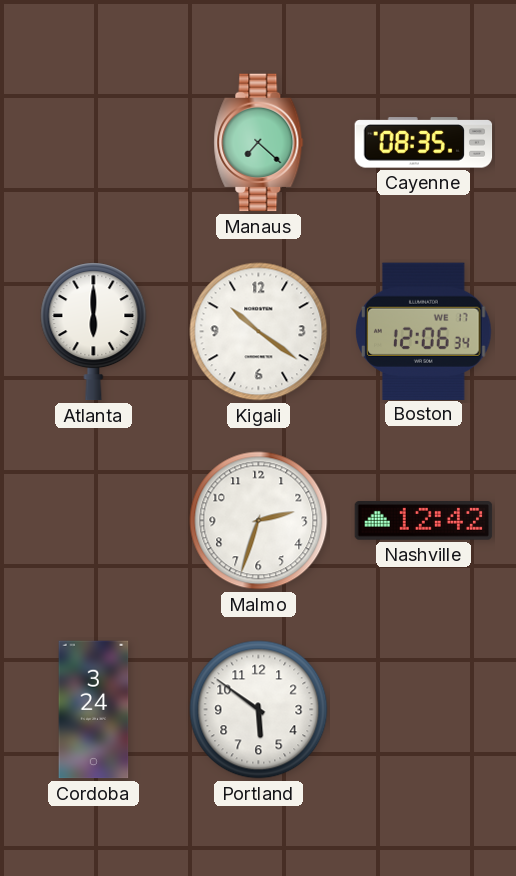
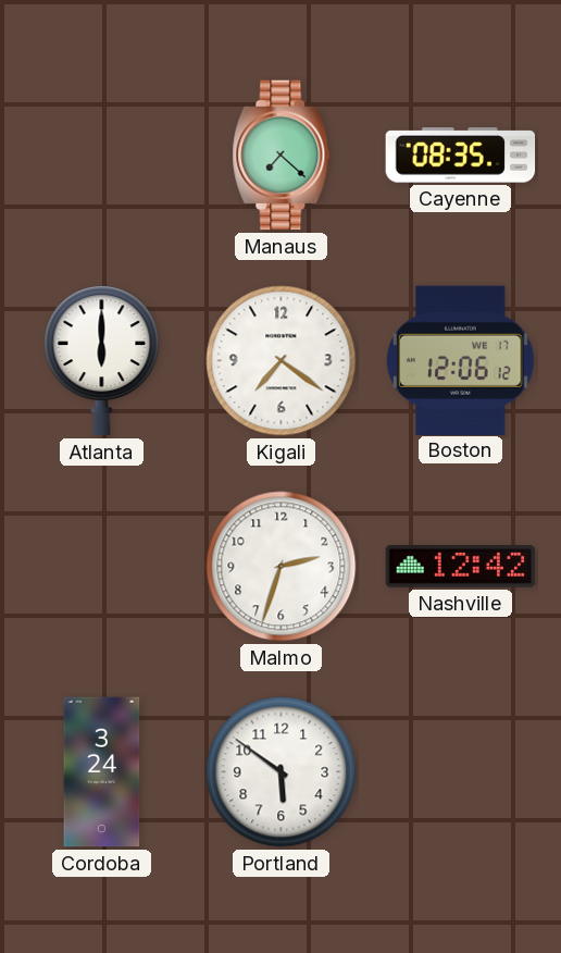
Kigali: 10:21 -> 7:21 (282, 361)
Boston: 12:06:34 -> 12:06:12 (461, 360)
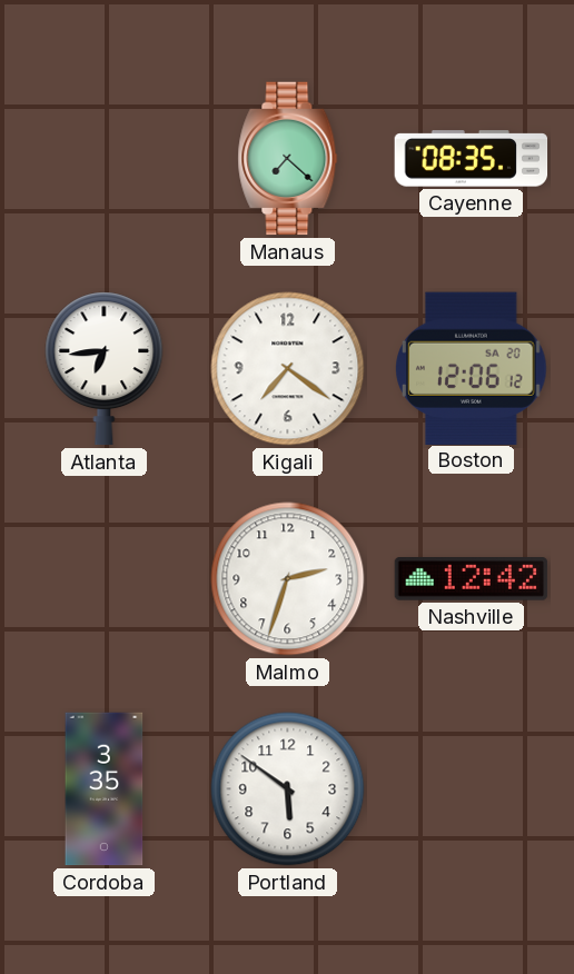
Atlanta: 6:00 -> 6:44 (105, 369)
Boston date: WE 17 -> SA 20 (472, 368)
Cordoba: 3:24 -> 3:35 (105, 789)
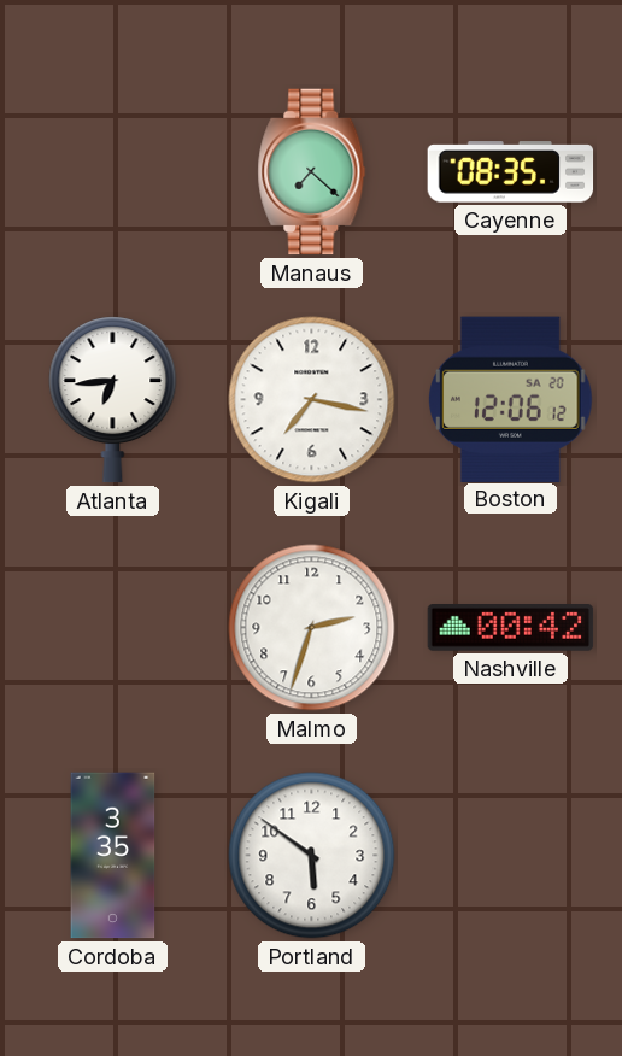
Kigali: 7:21 -> 7:17 (312, 400)
Nashville: 12:42 -> 00:42 (511, 628)
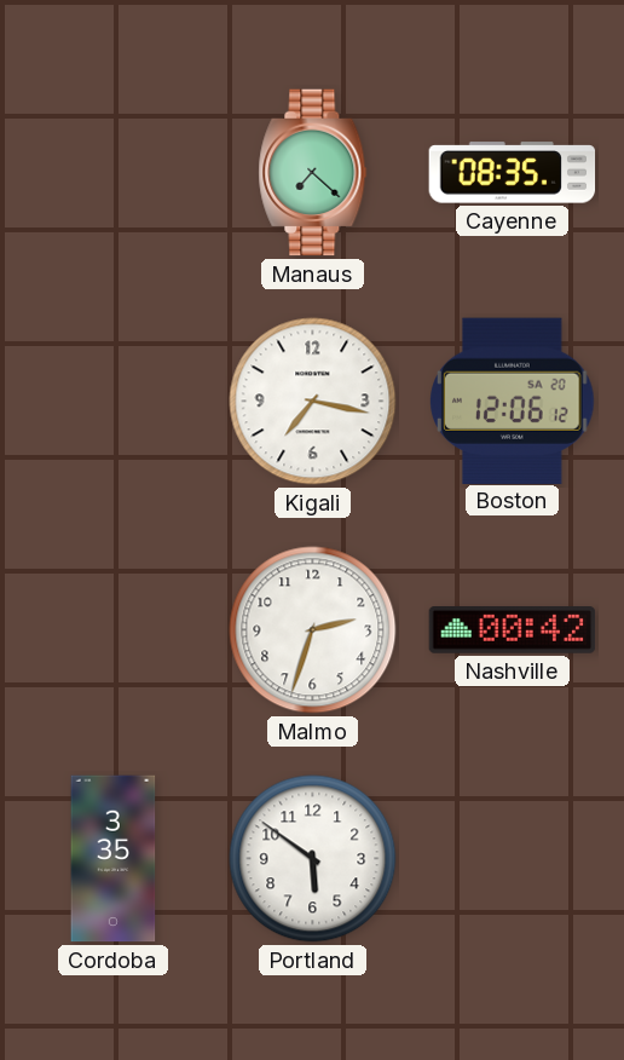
Atlanta: 6:44 -> none (113, 400)
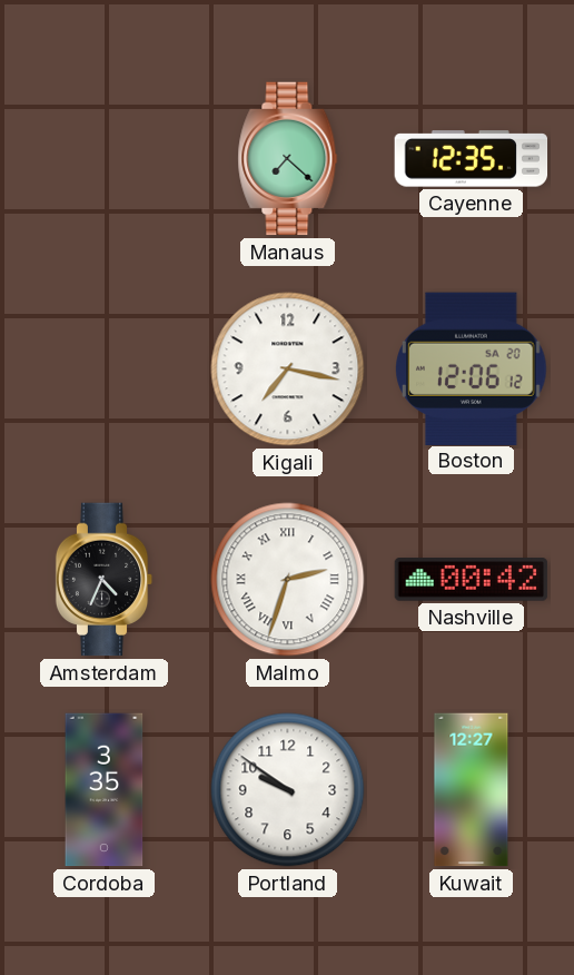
Cayenne: 08:35 -> 12:35 (472, 159)
Amsterdam: none -> 4:34 (105, 580)
Malmo numerals: Arabic -> Roman (288, 580)
Portland: 5:51 -> 9:51 (288, 790)
Kuwait: none -> 12:27 (472, 790)
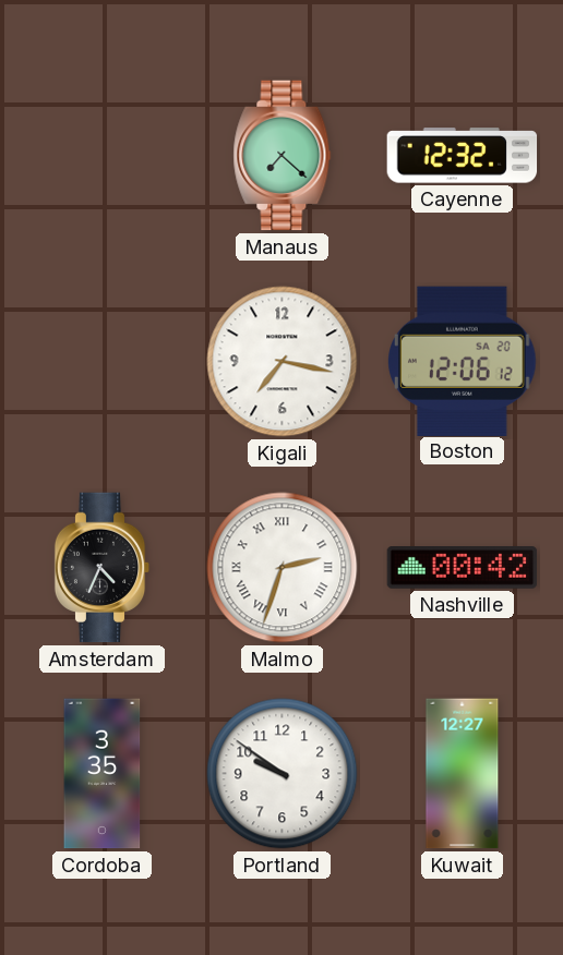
Cayenne: 12:35 -> 12:32 (463, 156)
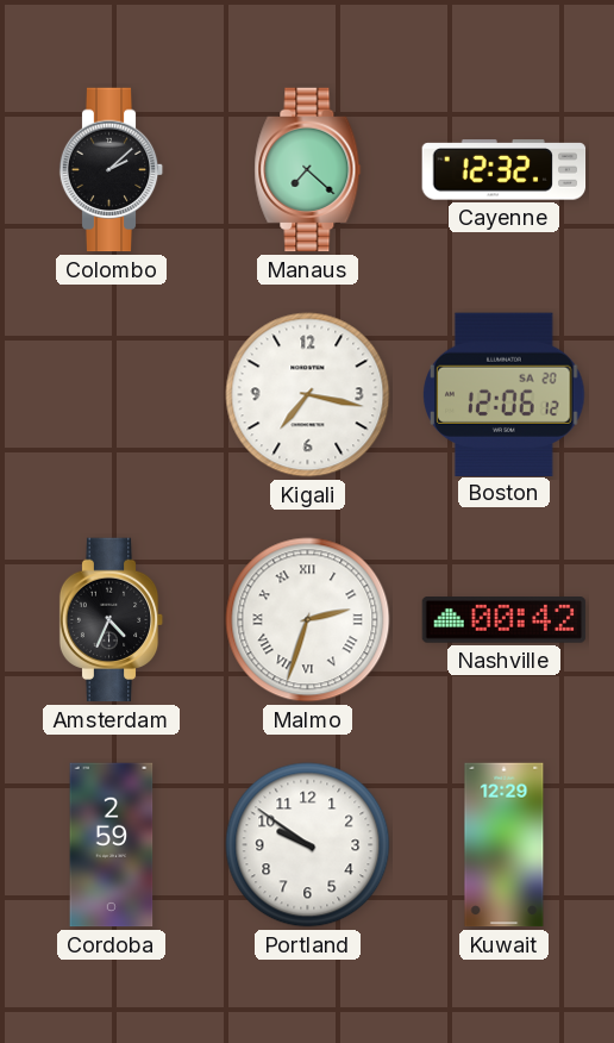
Colombo: none -> 2:08 (112, 170)
Cordoba: 3:35 -> 2:59 (112, 845)
Kuwait: 12:27 -> 12:29 (505, 845)
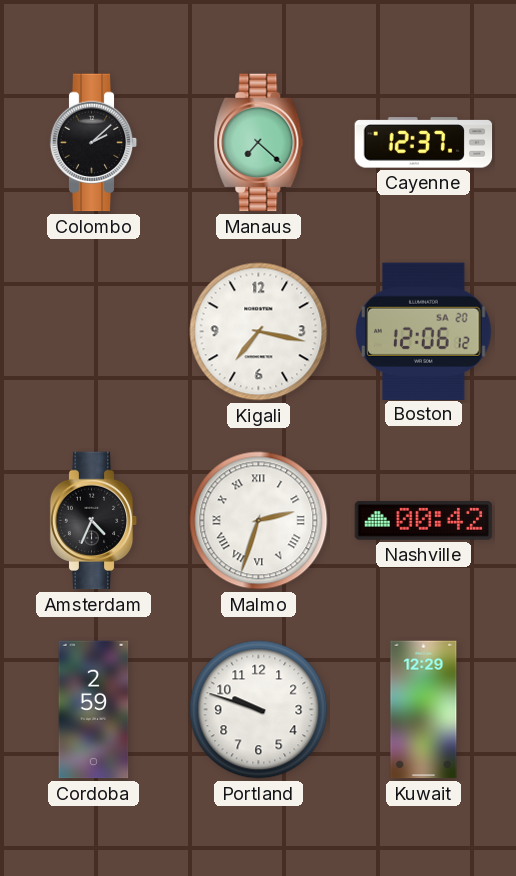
Cayenne: 12:32 -> 12:37 (424, 143)
Portland: 9:51 -> 9:48 (259, 710)
